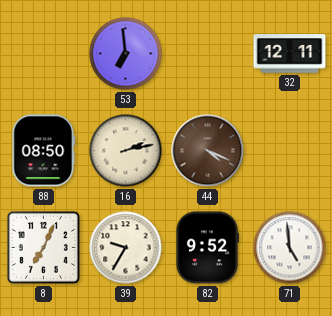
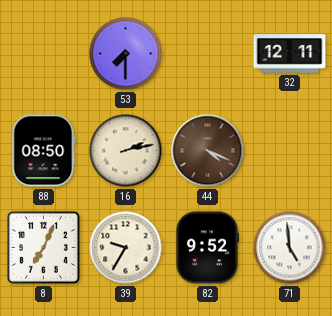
53: 6:59 -> 7:30 (126, 54)
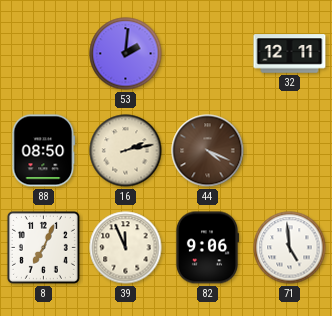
53: 7:30 -> 2:01 (126, 54)
39: 9:35 -> 11:56 (126, 248)
82: 9:52 -> 9:06 (207, 248)
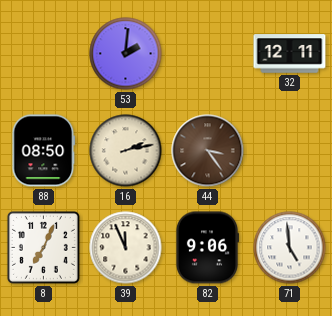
44: 4:19 -> 3:24 (208, 151)
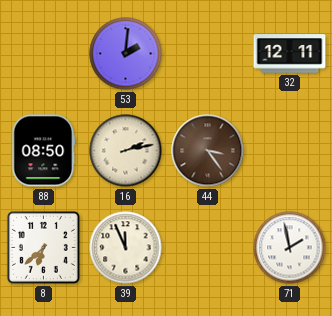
8: 7:04 -> 6:38 (43, 247)
82: 9:06 -> none (207, 248)
71: 4:59 -> 1:58 (290, 248)
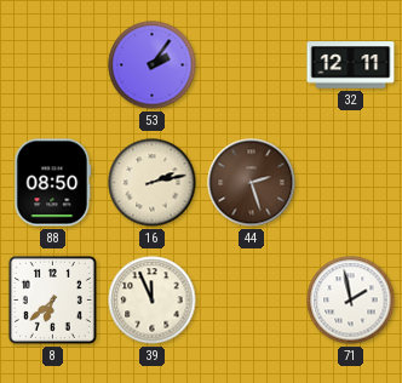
53: 2:01 -> 2:06 (153, 65)
44: 3:24 -> 2:27 (252, 183)
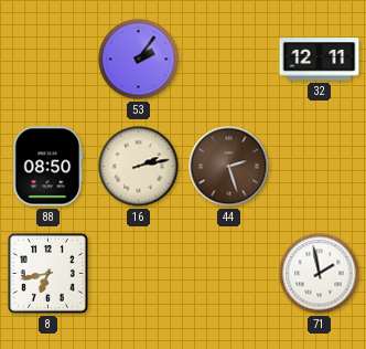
8: 6:38 -> 6:43 (47, 273)
39: 11:56 -> none (153, 301)
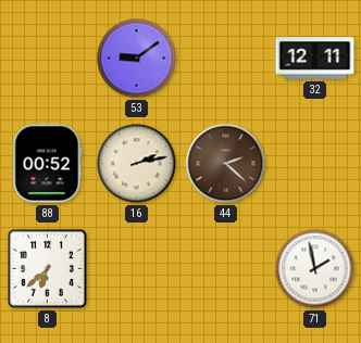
53: 2:06 -> 9:09 (137, 59)
88: 08:50 -> 00:52 (48, 164)
44: 2:27 -> 2:22 (226, 164)
8: 6:43 -> 6:38 (47, 268)
